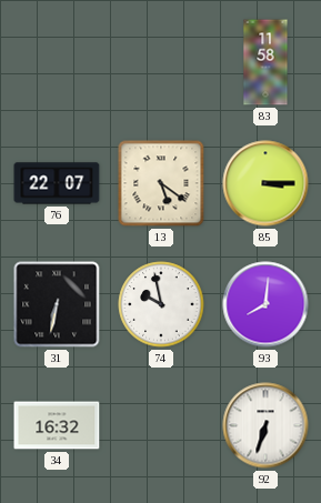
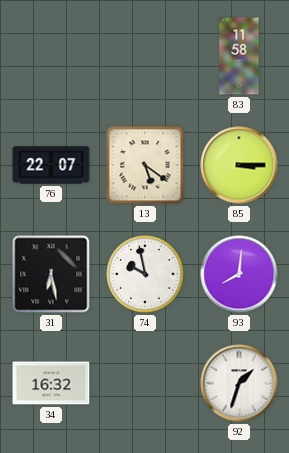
31: 6:32 -> 6:28 (51, 274)
92: 6:33 -> 1:33 (239, 383)
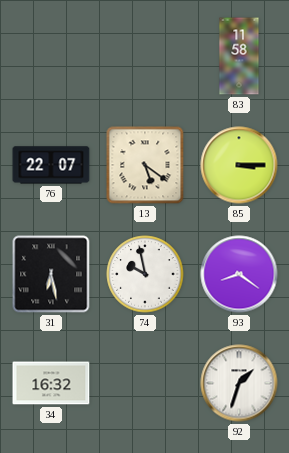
93: 8:01 -> 8:21 (239, 274)
